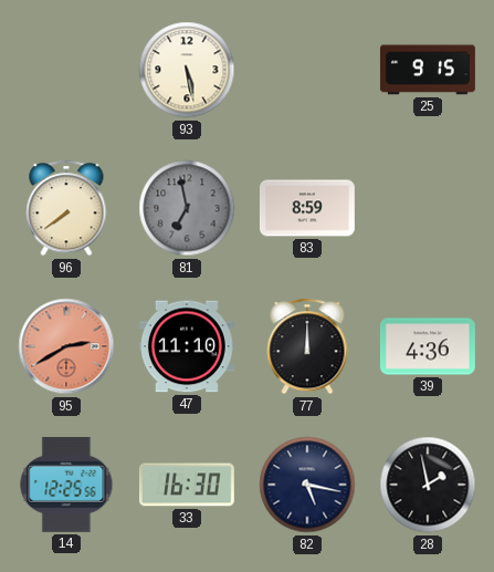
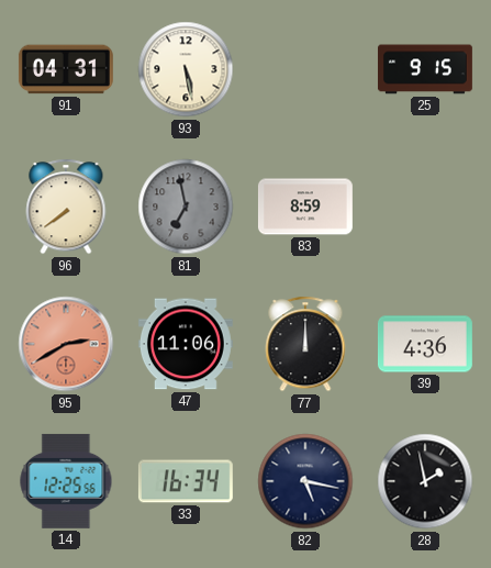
91: none -> 04:31 (66, 69)
47: 11:10 -> 11:06 (186, 344)
33: 16:30 -> 16:34 (186, 481)
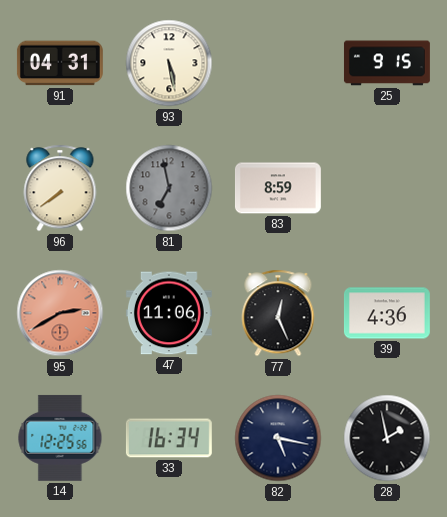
77: 12:00 -> 12:26 (278, 313)
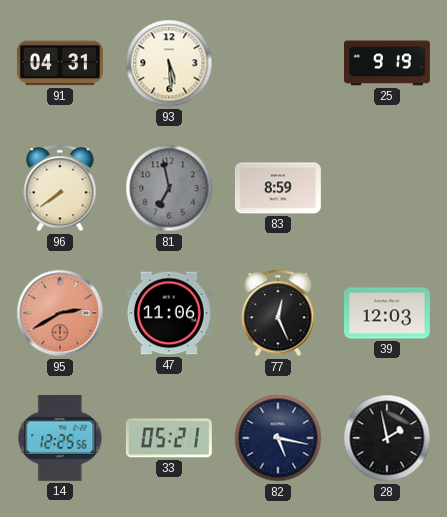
93: 5:28 -> 5:29 (169, 63)
25: 9:15 -> 9:19 (387, 63)
39: 4:36 -> 12:03 (387, 313)
33: 16:34 -> 05:21 (169, 438)
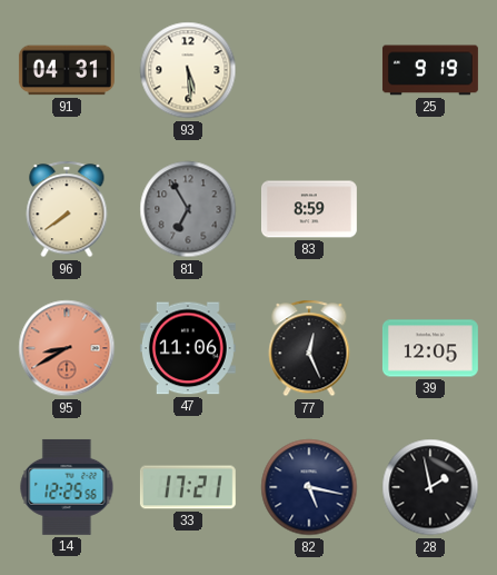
81: 6:58 -> 6:55 (188, 209)
95: 2:40 -> 8:40 (67, 348)
39: 12:03 -> 12:05 (430, 348)
33: 05:21 -> 17:21 (188, 487)
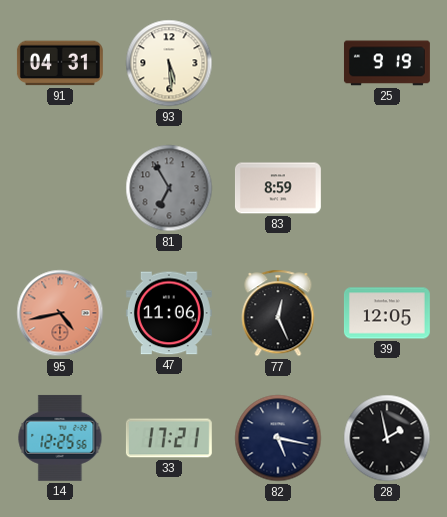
96: 7:39 -> none (67, 209)
95: 8:40 -> 4:43 (60, 313)
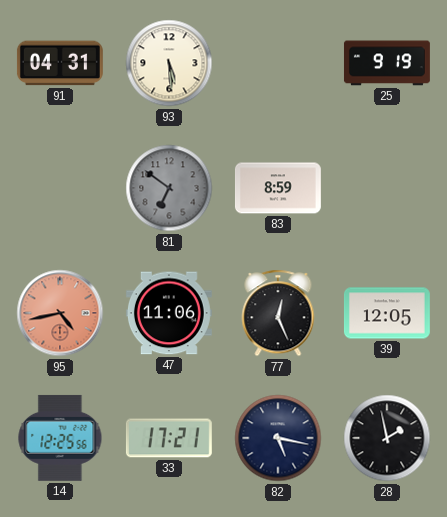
81: 6:55 -> 6:51 (169, 188)
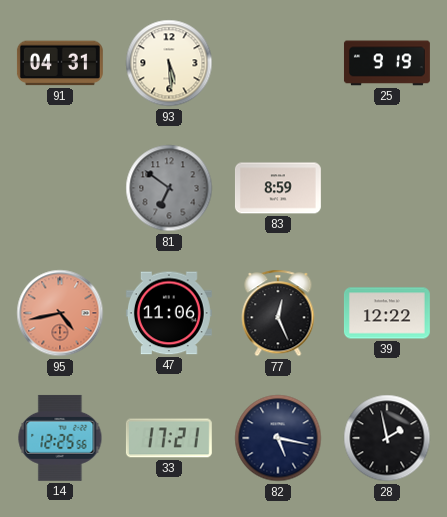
39: 12:05 -> 12:22 (387, 313)
